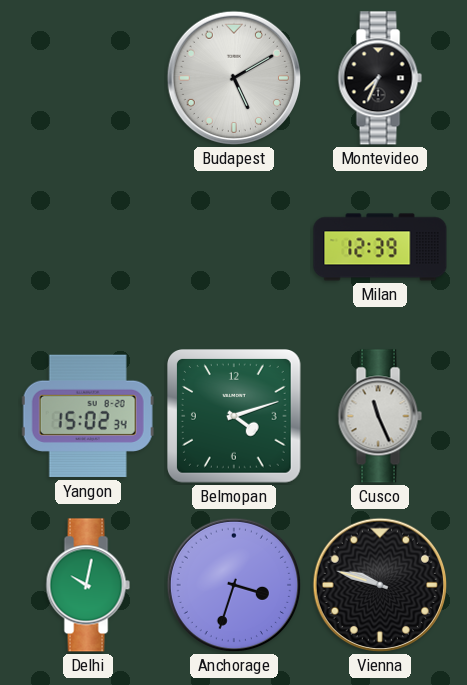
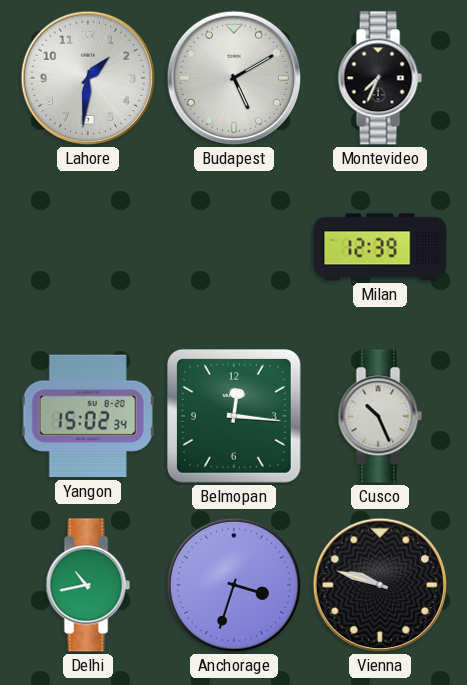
Lahore: none -> 1:31 (88, 78)
Belmopan: 4:12 -> 12:16 (235, 417)
Cusco: 11:26 -> 10:26 (380, 416)
Delhi: 10:02 -> 10:43 (88, 585)
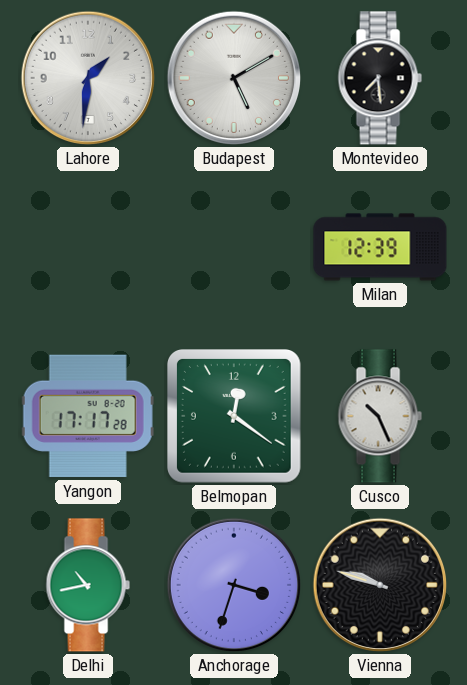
Montevideo: 7:34 -> 7:29 (380, 78)
Yangon: 15:02 -> 17:17 (88, 416)
Belmopan: 12:16 -> 12:21 (235, 417)
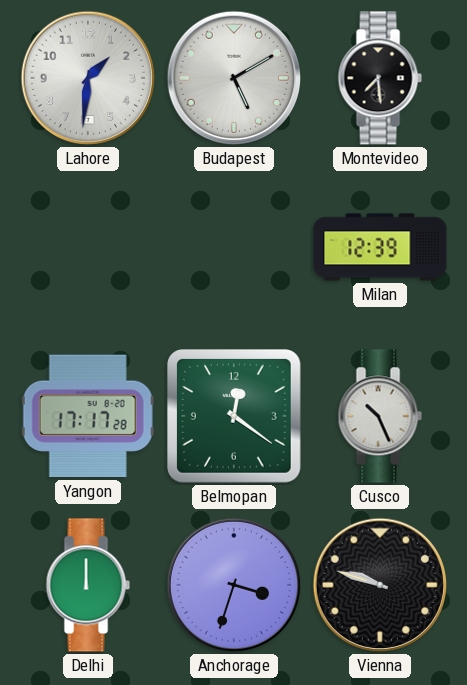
Delhi: 10:43 -> 12:00 (88, 585)
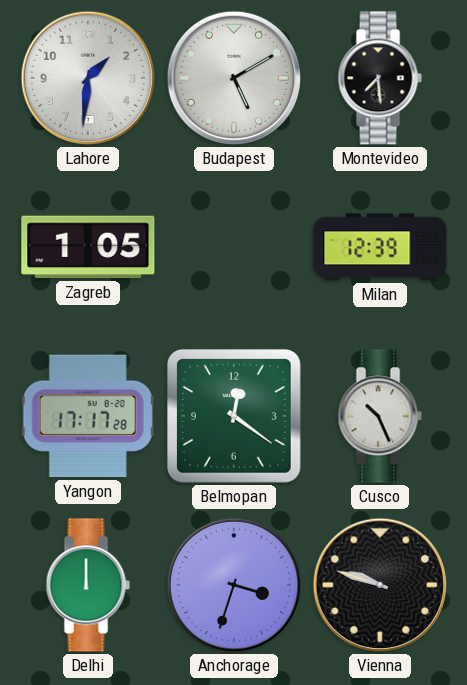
Zagreb: none -> 1:05 (88, 247)
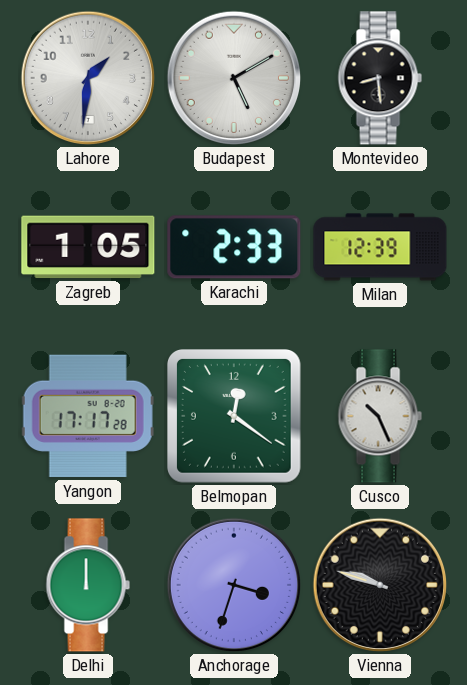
Montevideo: 7:29 -> 8:29 (380, 78)
Karachi: none -> 2:33 (234, 247)
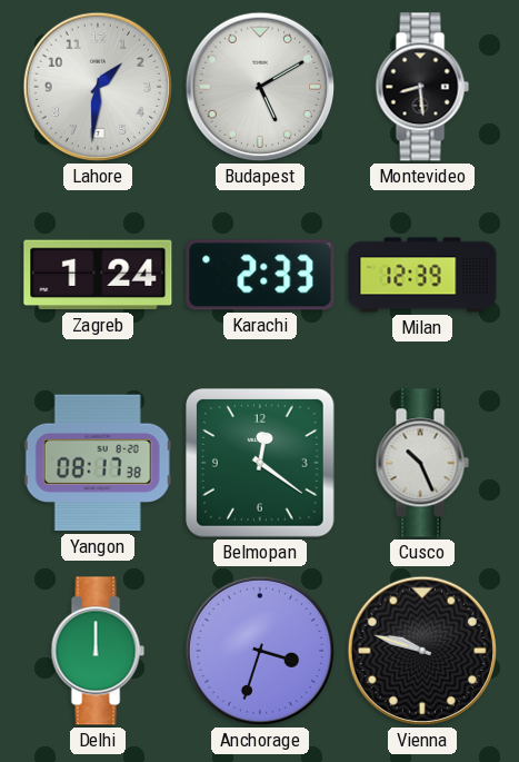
Zagreb: 1:05 -> 1:24 (98, 275)
Yangon: 17:17 -> 08:17 (98, 463)
